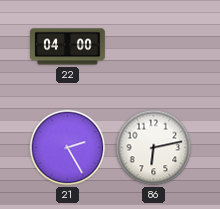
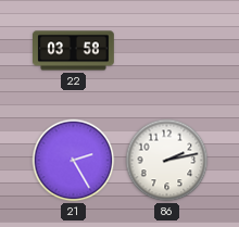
22: 04:00 -> 03:58 (74, 51)
86: 6:13 -> 2:13 (167, 161)
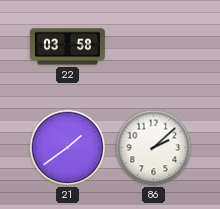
21: 2:25 -> 1:39 (68, 148)
86: 2:13 -> 2:08 (154, 148)
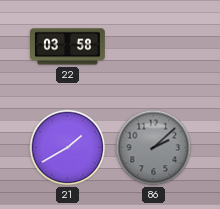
21: 1:39 -> 1:40 (68, 148)
86 dial: white -> grey (154, 148)
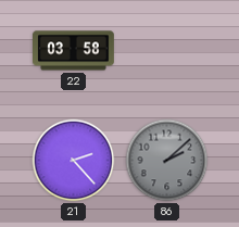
21: 1:40 -> 2:23 (74, 161)
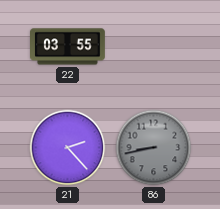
22: 03:58 -> 03:55 (68, 47)
86: 2:08 -> 8:43 (154, 148)
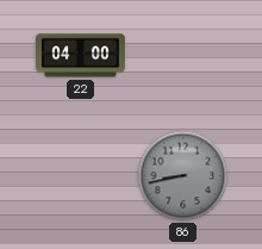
22: 03:55 -> 04:00 (81, 56)
21: 2:23 -> none (68, 148)
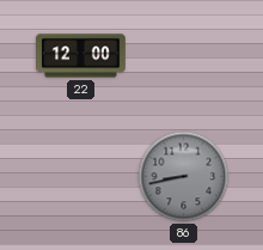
22: 04:00 -> 12:00 (81, 56)
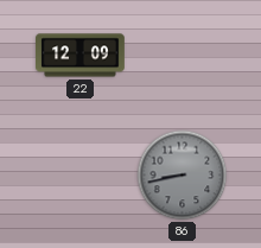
22: 12:00 -> 12:09 (81, 56)
